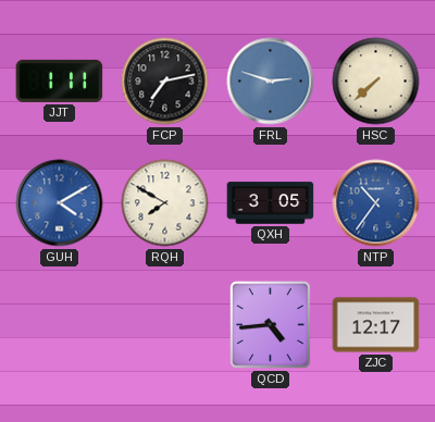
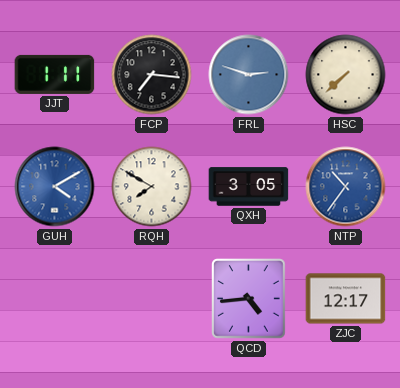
FCP: 7:13 -> 7:16 (152, 75)
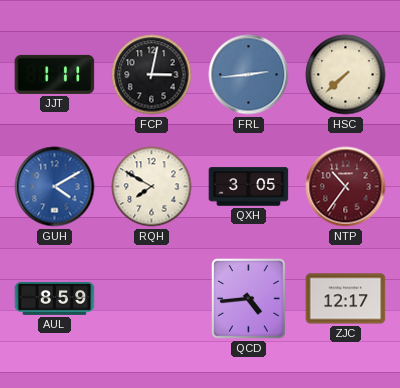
FCP: 7:16 -> 3:02 (152, 75)
FRL: 2:48 -> 2:44 (249, 75)
NTP dial: blue -> burgundy (346, 187)
AUL: none -> 8:59 (55, 299)
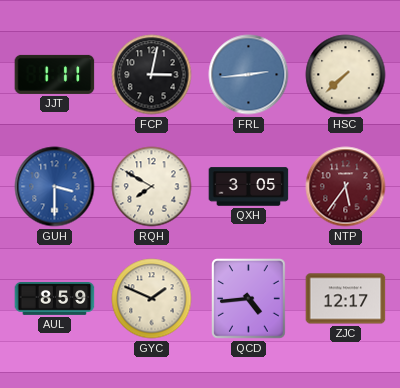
GUH: 4:10 -> 3:30 (55, 187)
NTP: 10:36 -> 5:36 (346, 187)
GYC: none -> 1:49 (152, 299)
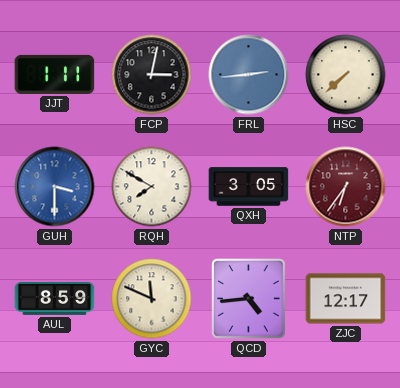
NTP: 5:36 -> 6:36 (346, 187)
GYC: 1:49 -> 11:49 (152, 299)
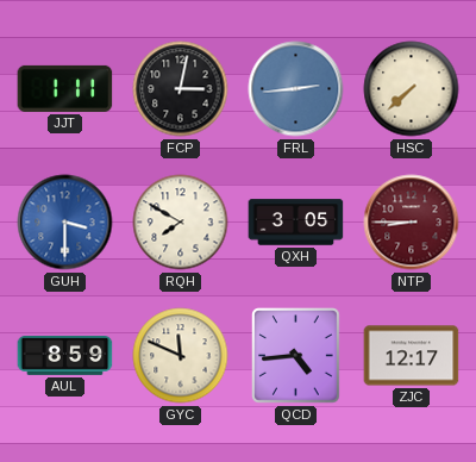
NTP: 6:36 -> 8:45 (412, 223)
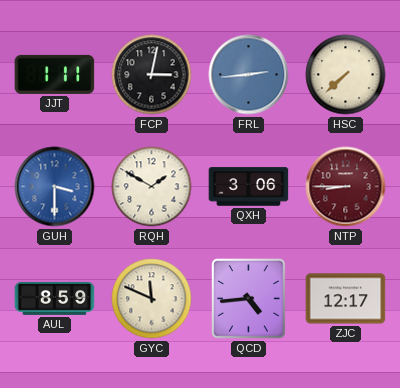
RQH: 7:50 -> 1:50 (152, 187)
QXH: 3:05 -> 3:06 (249, 187)
